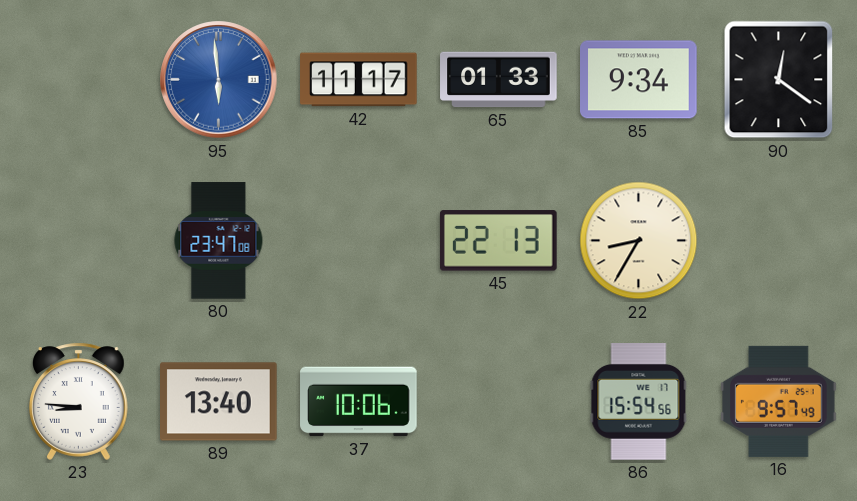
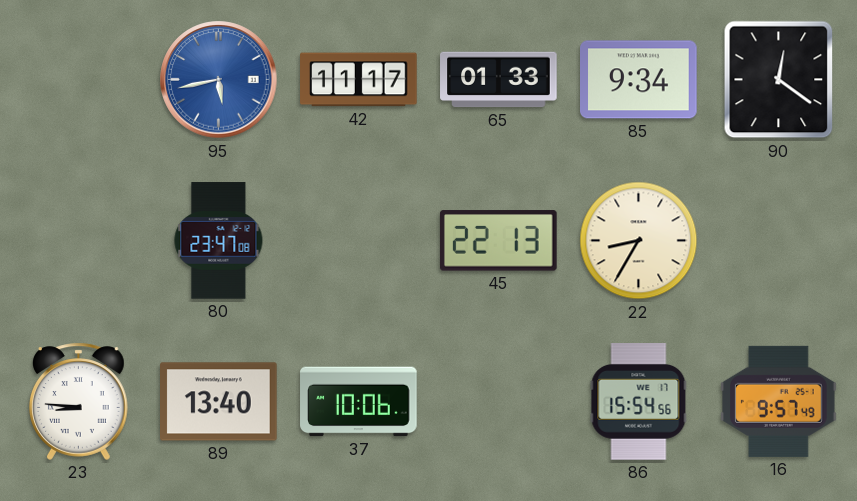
95: 5:59 -> 5:43 (219, 80)
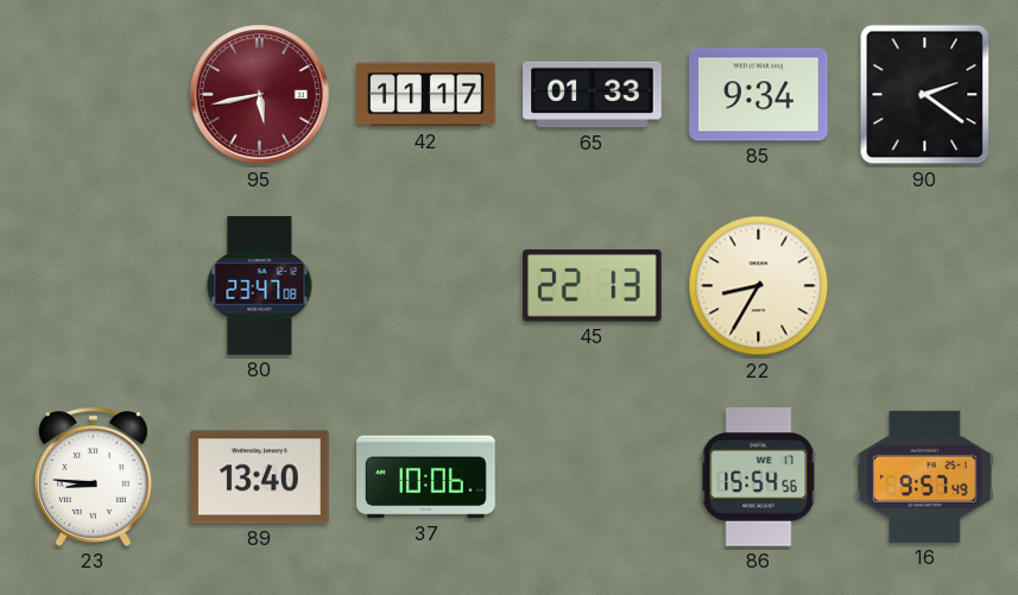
95 dial: blue -> burgundy (260, 95)
90: 12:21 -> 2:21 (925, 95)
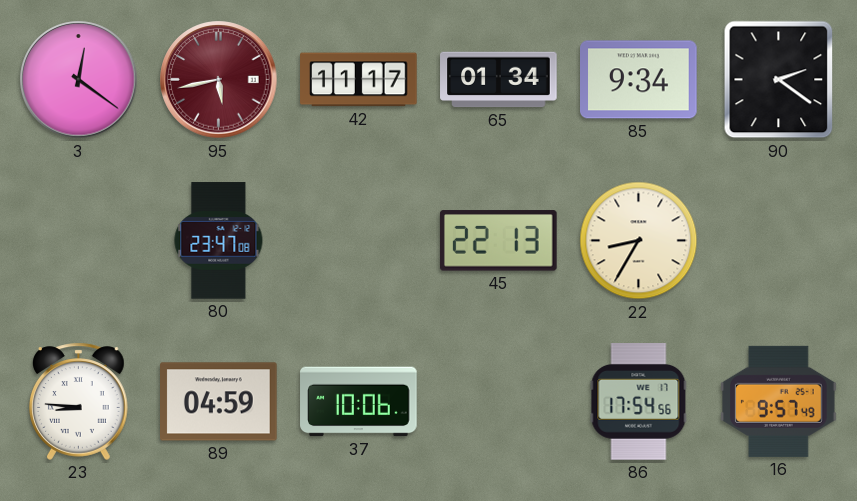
3: none -> 12:21 (79, 80)
65: 01:33 -> 01:34 (499, 80)
89: 13:40 -> 04:59 (219, 402)
86: 15:54 -> 17:54 (639, 402)
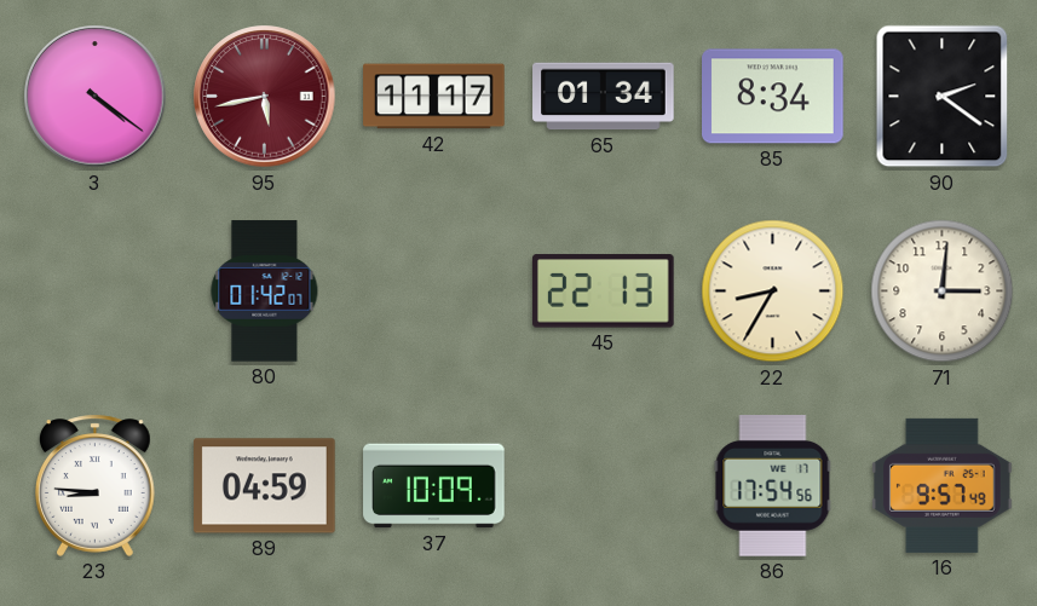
3: 12:21 -> 4:21 (96, 97)
85: 9:34 -> 8:34 (773, 97)
80: 23:47 -> 01:42 (265, 292)
71: none -> 3:01 (943, 292)
37: 10:06 -> 10:09 (434, 486)
